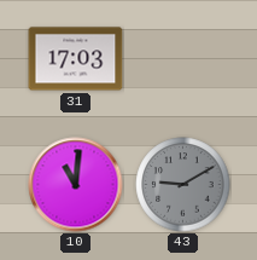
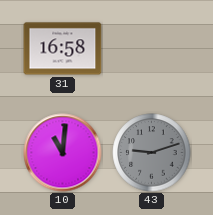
31: 17:03 -> 16:58 (63, 49)
43: 9:10 -> 9:12 (152, 153)
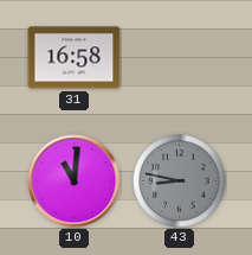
43: 9:12 -> 8:47 (180, 181)
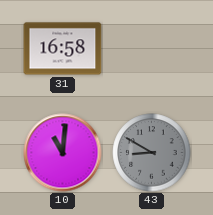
43: 8:47 -> 8:50 (152, 153)
